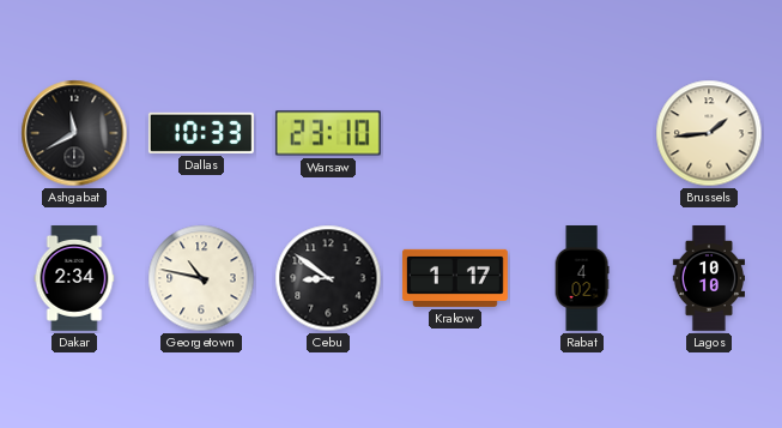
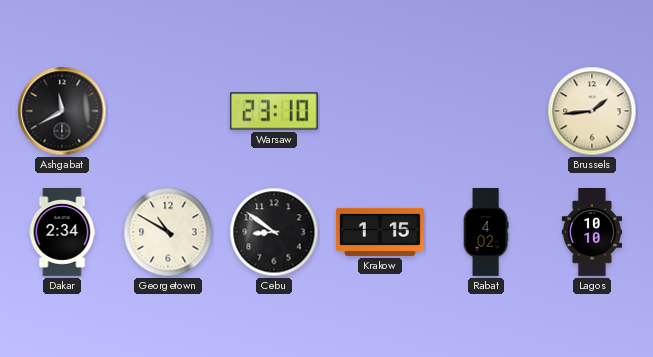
Dallas: 10:33 -> none (201, 133)
Georgetown: 10:47 -> 10:50 (168, 232)
Krakow: 1:17 -> 1:15 (380, 232)
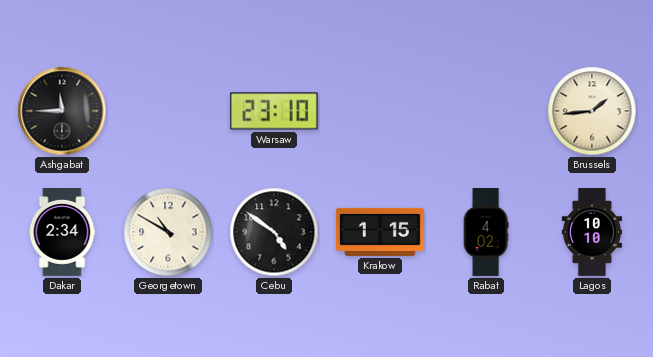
Ashgabat: 11:40 -> 11:45 (62, 111)
Cebu: 8:51 -> 4:51 (274, 232)
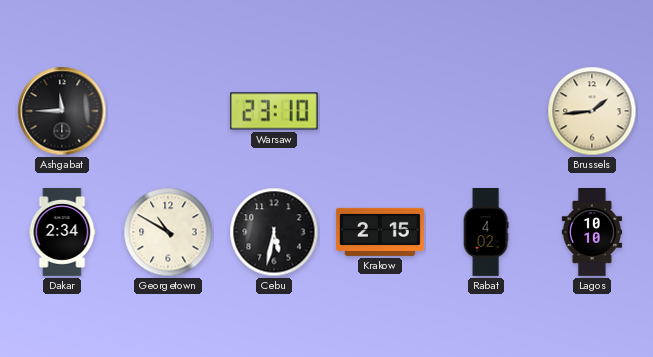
Cebu: 4:51 -> 5:32 (274, 232)
Krakow: 1:15 -> 2:15 (380, 232)
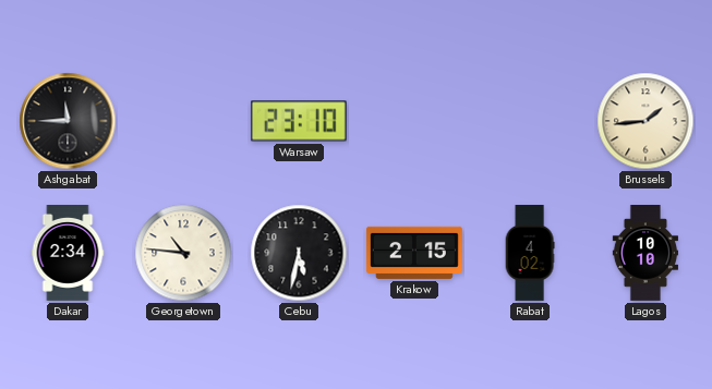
Georgetown: 10:50 -> 10:46 (183, 253)
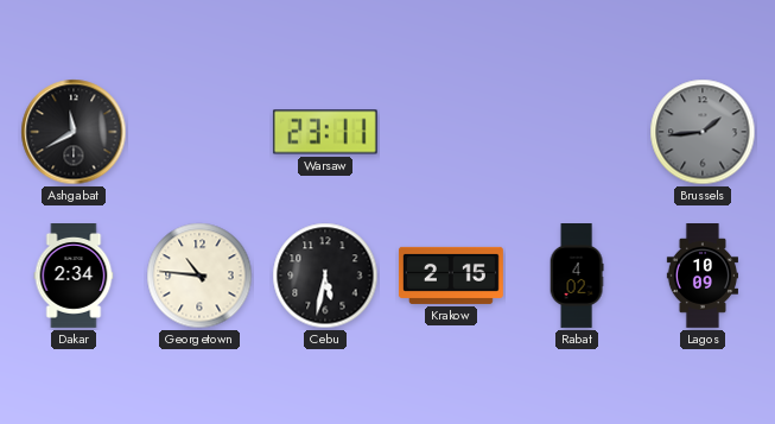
Ashgabat: 11:45 -> 11:40 (74, 132)
Warsaw: 23:10 -> 23:11 (325, 132)
Brussels dial: cream -> grey (703, 132)
Lagos: 10:10 -> 10:09 (701, 277)
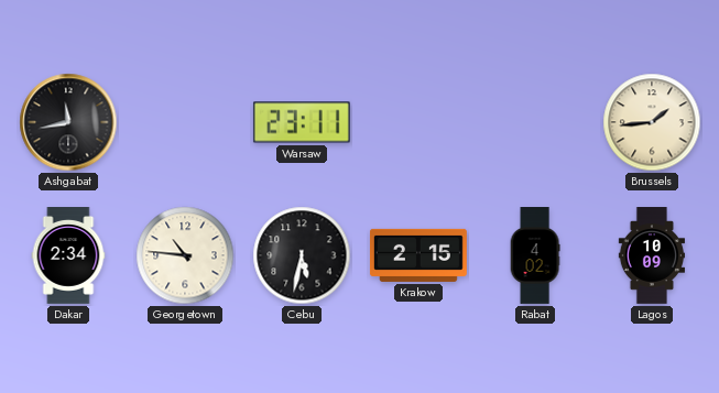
Ashgabat: 11:40 -> 11:43 (68, 122)
Brussels dial: grey -> cream (652, 122)
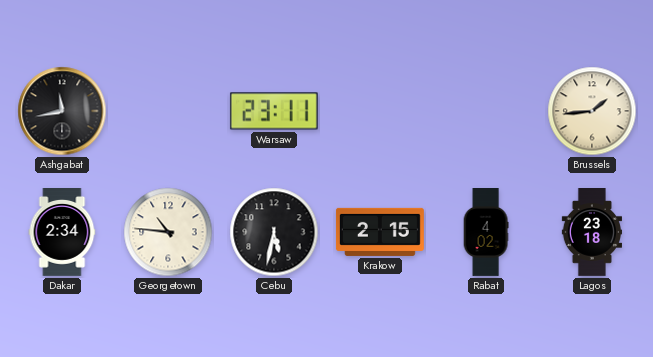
Lagos: 10:09 -> 23:18 (591, 233)
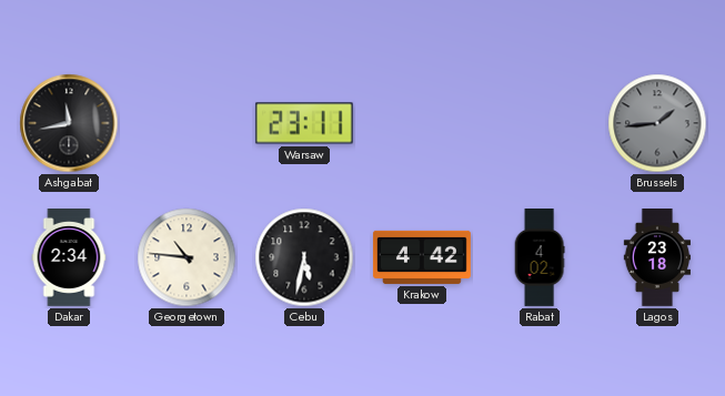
Brussels dial: cream -> grey (657, 123)
Krakow: 2:15 -> 4:42 (422, 257)
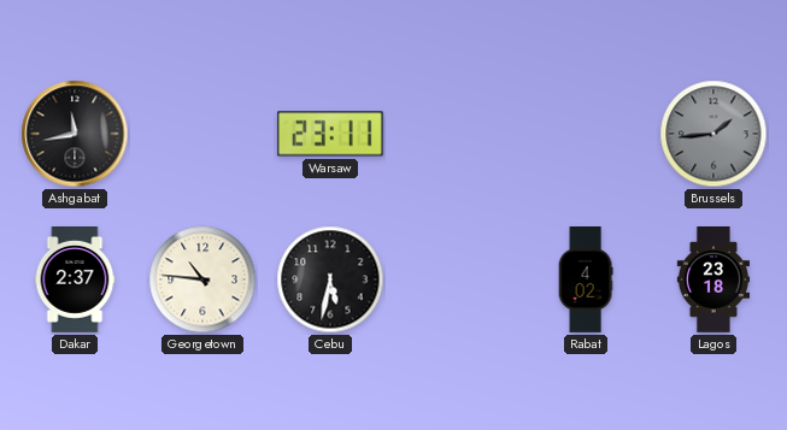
Dakar: 2:34 -> 2:37 (75, 281)
Krakow: 4:42 -> none (422, 257)
